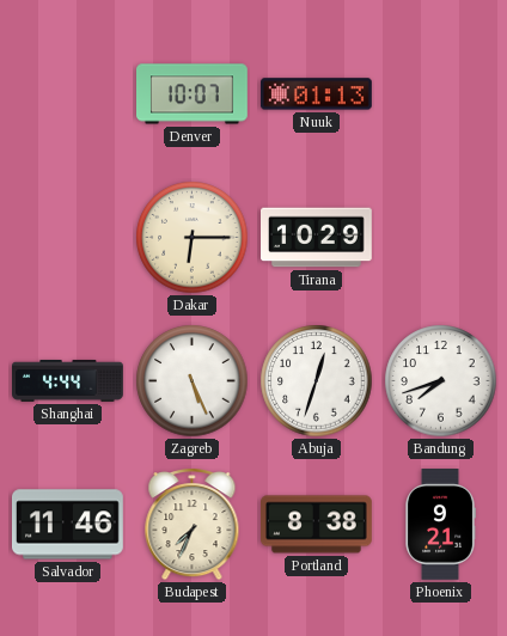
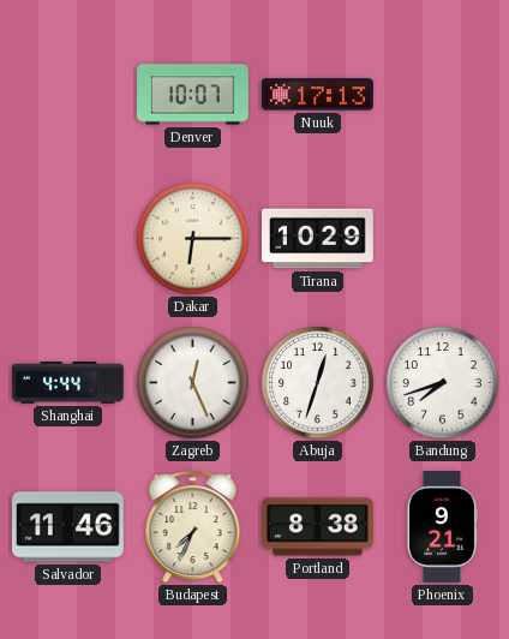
Nuuk: 01:13 -> 17:13 (317, 95)
Zagreb: 5:26 -> 12:26 (193, 383)
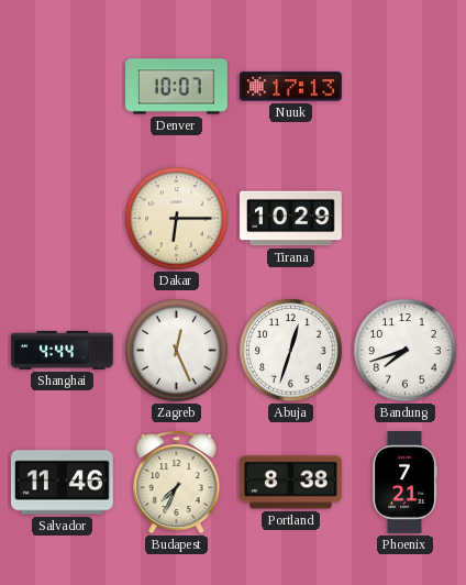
Phoenix: 9:21 -> 7:21 (404, 483)
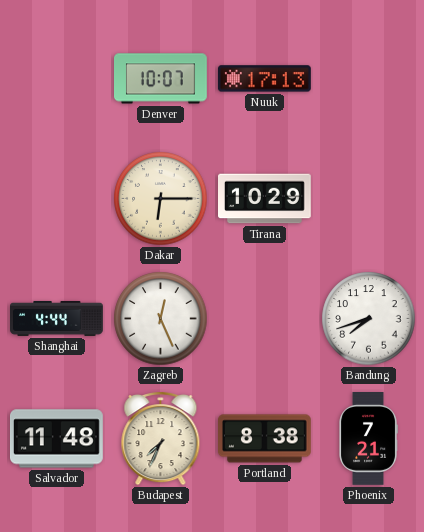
Abuja: 12:33 -> none (291, 351)
Salvador: 11:46 -> 11:48 (57, 439)
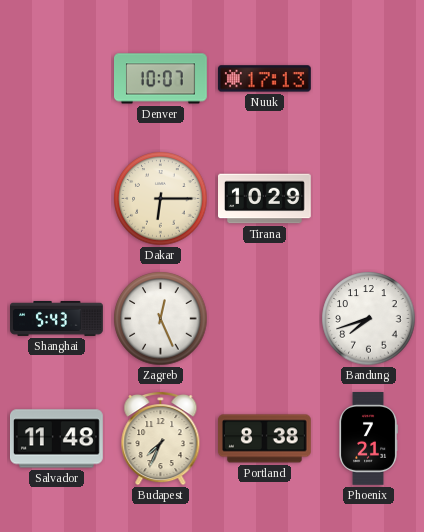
Shanghai: 4:44 -> 5:43 (57, 318)
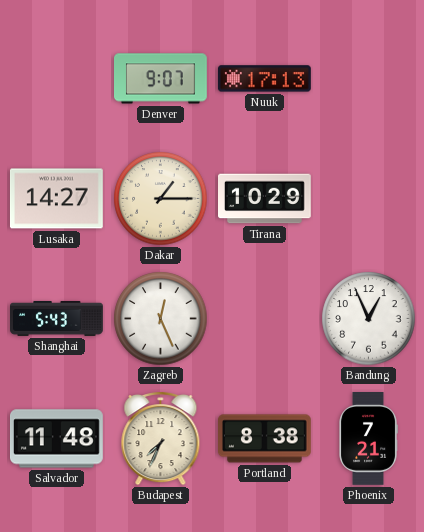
Denver: 10:07 -> 9:07 (161, 79)
Lusaka: none -> 14:27 (56, 199)
Dakar: 6:15 -> 1:15 (161, 199)
Bandung: 7:42 -> 12:56 (369, 319)
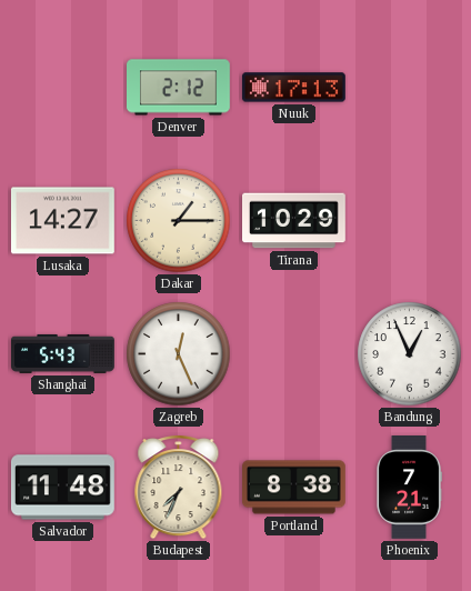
Denver: 9:07 -> 2:12 (179, 88)
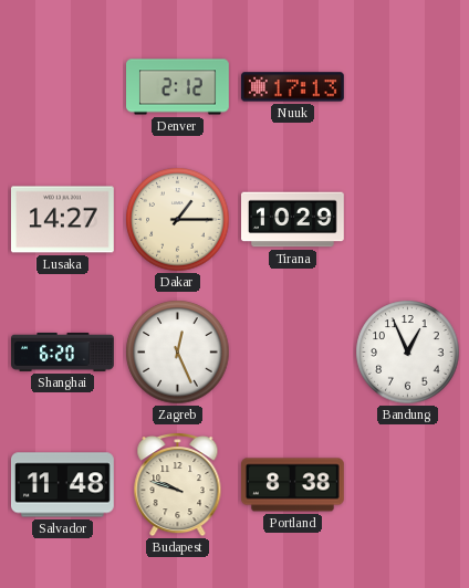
Shanghai: 5:43 -> 6:20 (63, 351)
Budapest: 7:34 -> 9:48 (178, 485)
Phoenix: 7:21 -> none (409, 488)
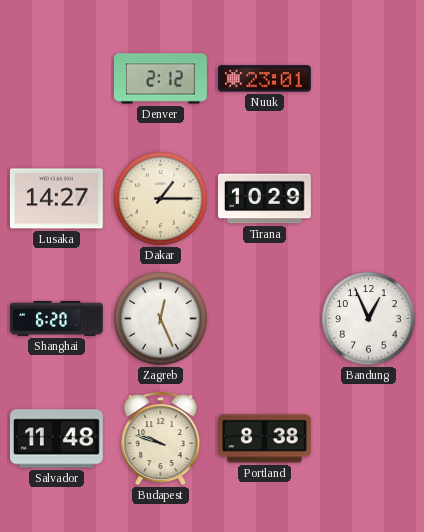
Nuuk: 17:13 -> 23:01 (264, 79)
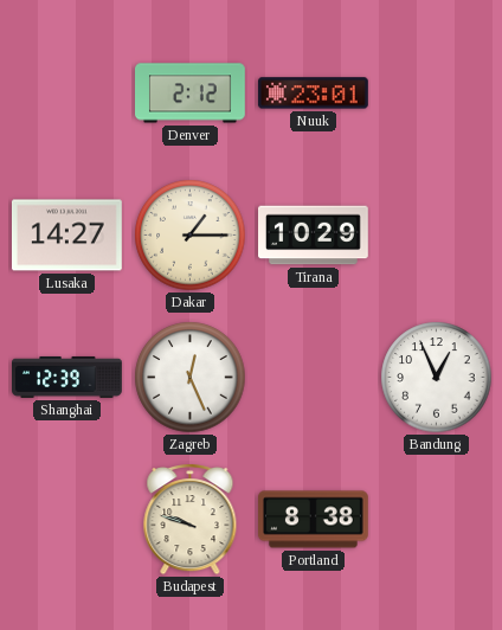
Shanghai: 6:20 -> 12:39 (67, 377)
Salvador: 11:48 -> none (57, 439)
